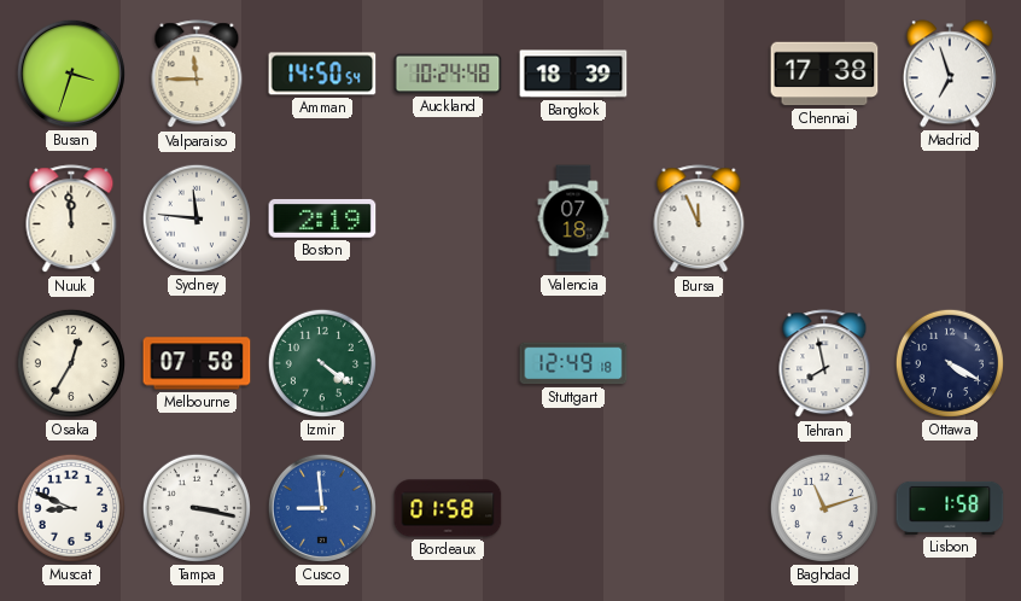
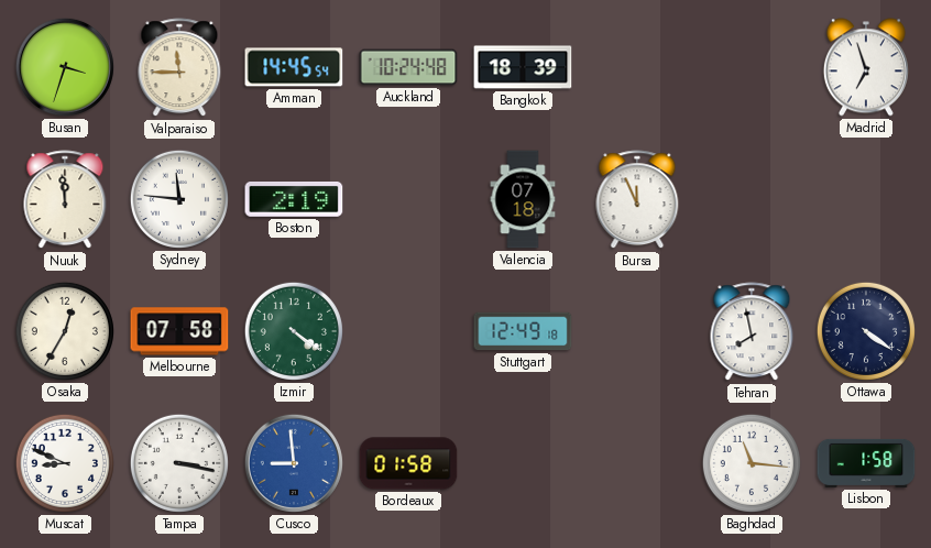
Amman: 14:50 -> 14:45 (294, 67)
Chennai: 17:38 -> none (824, 74)
Ottawa: 4:20 -> 4:21 (866, 331)
Baghdad: 11:12 -> 11:16 (752, 463)
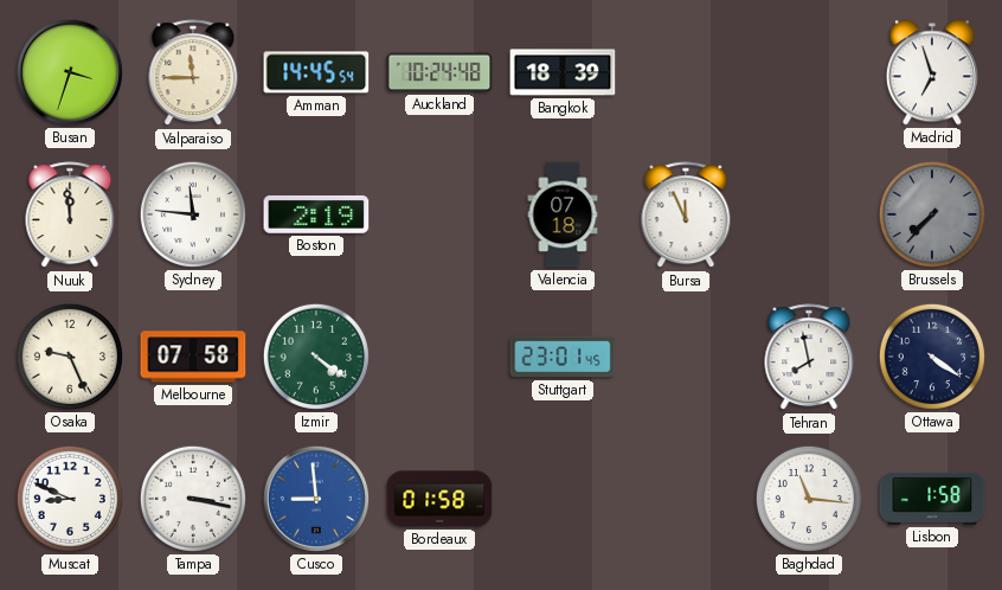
Brussels: none -> 7:37 (932, 214)
Osaka: 12:35 -> 9:26 (70, 357)
Stuttgart: 12:49 -> 23:01 (563, 357)
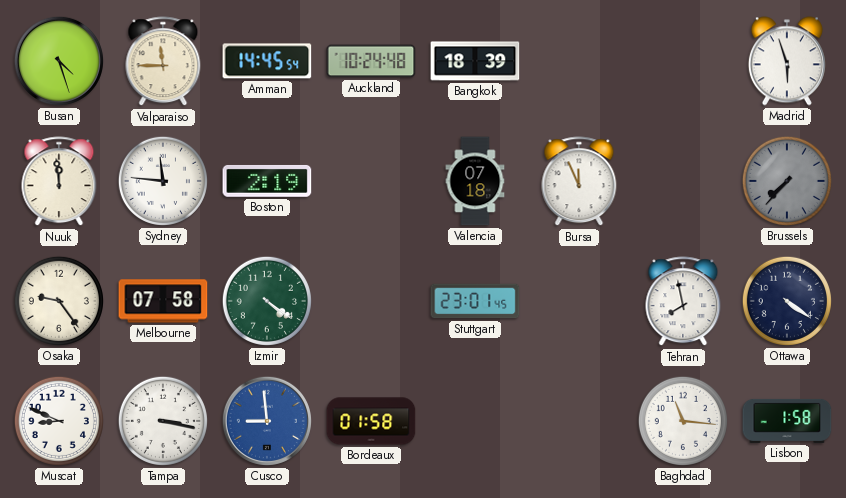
Busan: 3:33 -> 4:27 (59, 61)
Madrid: 6:57 -> 5:57 (787, 61)
Osaka: 9:26 -> 9:24 (59, 301)
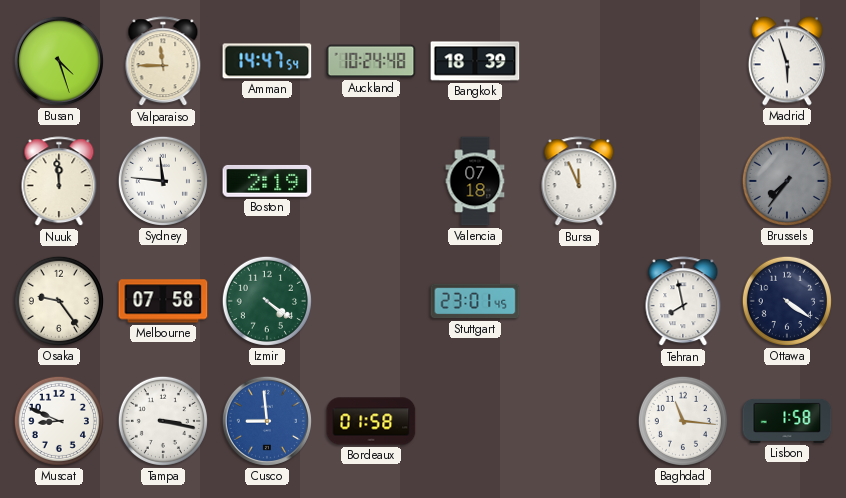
Amman: 14:45 -> 14:47 (267, 61)
Brussels: 7:37 -> 7:36 (787, 181)
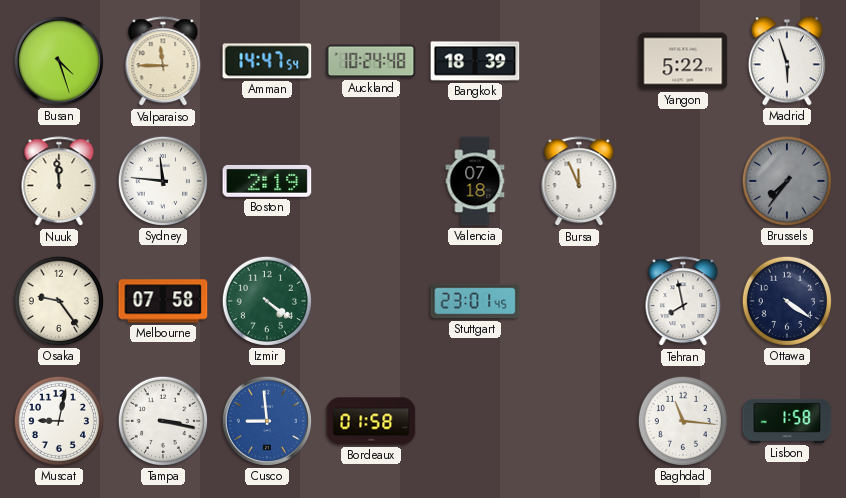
Yangon: none -> 5:22 (683, 61)
Muscat: 8:49 -> 9:02 (59, 421)
